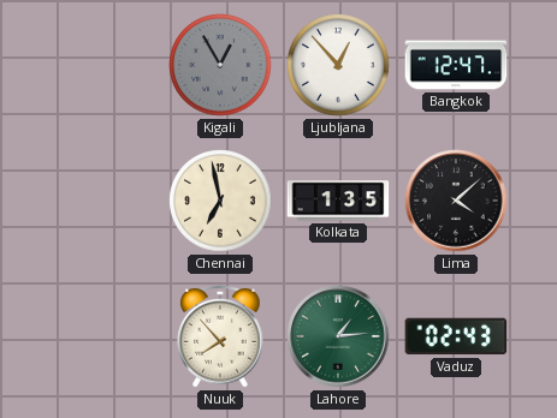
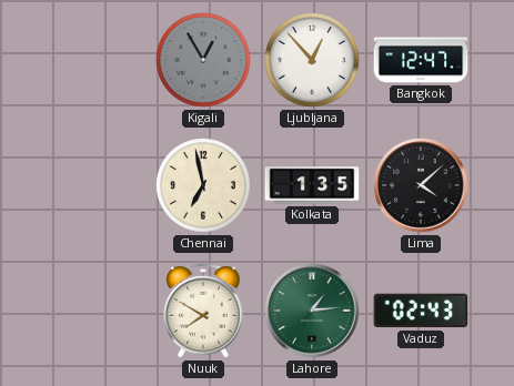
Nuuk: 7:53 -> 7:50 (203, 311)
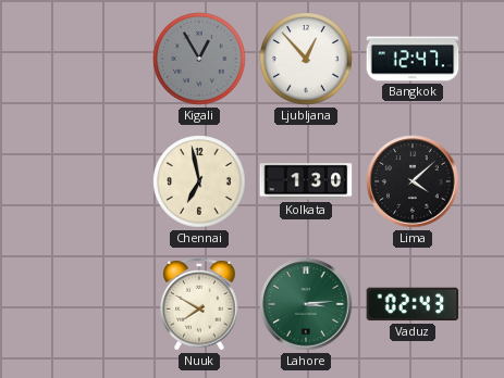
Kolkata: 1:35 -> 1:30 (306, 181)
Lahore: 1:14 -> 3:14 (306, 304)
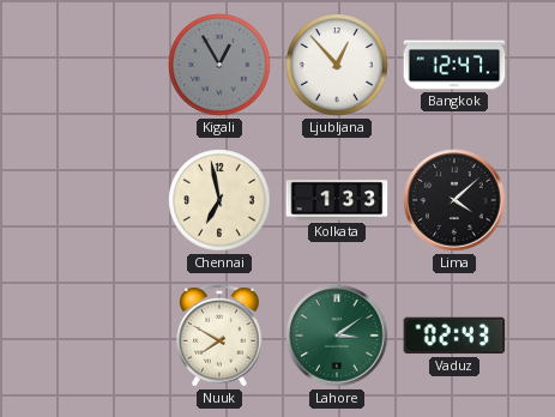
Kolkata: 1:30 -> 1:33 (337, 200)
Lahore: 3:14 -> 3:09 (337, 336)
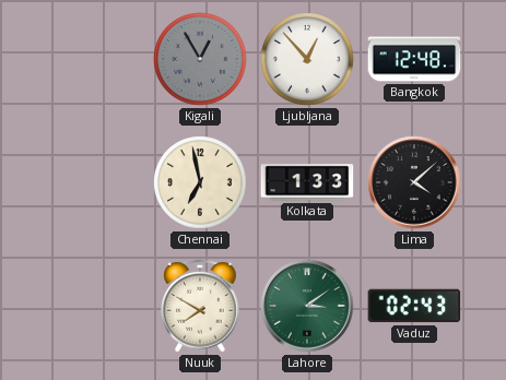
Bangkok: 12:47 -> 12:48 (414, 59)
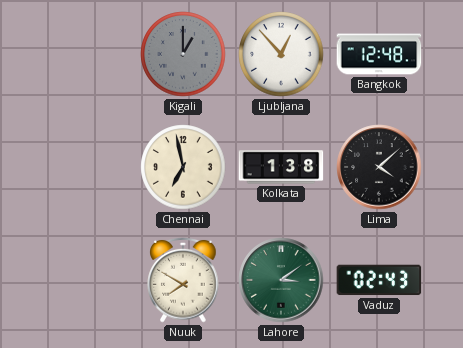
Kigali: 12:55 -> 1:00 (183, 54)
Kolkata: 1:33 -> 1:38 (281, 167)
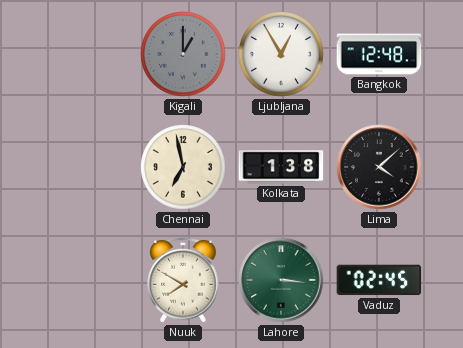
Ljubljana: 12:53 -> 12:55 (281, 54)
Lahore: 3:09 -> 3:16 (281, 280)
Vaduz: 02:43 -> 02:45 (379, 280)
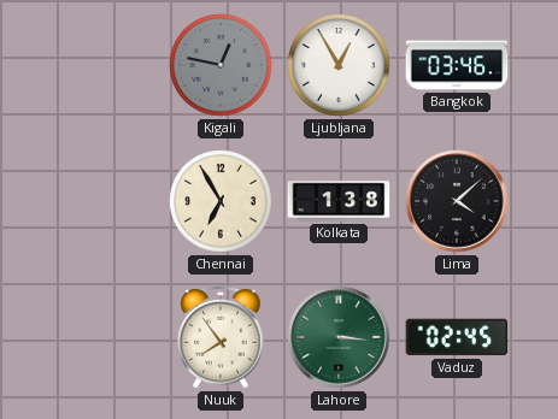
Kigali: 1:00 -> 12:47 (221, 65)
Bangkok: 12:48 -> 03:46 (457, 65)
Chennai: 6:58 -> 6:55 (221, 201)
Nuuk: 7:50 -> 7:54 (221, 337)
